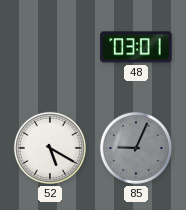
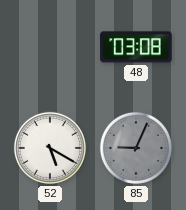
48: 03:01 -> 03:08 (136, 47)
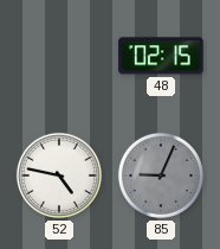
48: 03:08 -> 02:15 (161, 56)
52: 5:20 -> 4:47 (59, 175)
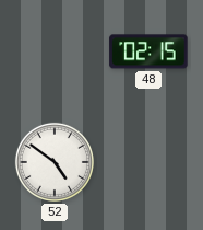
52: 4:47 -> 4:51 (55, 162)
85: 9:04 -> none (161, 175)
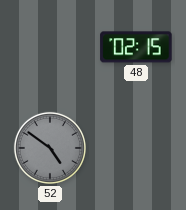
52 dial: white -> grey (50, 148)
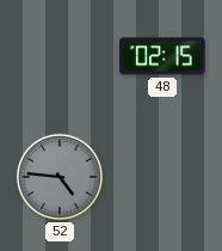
52: 4:51 -> 4:46 (60, 177)
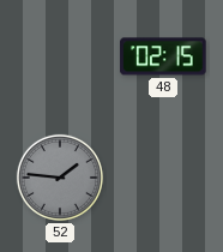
52: 4:46 -> 1:46 (60, 178)
